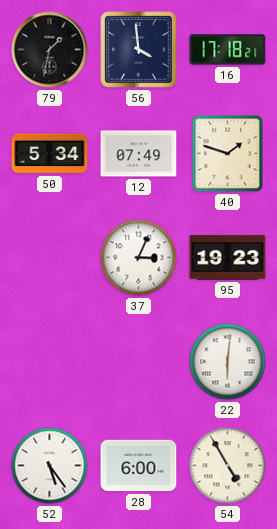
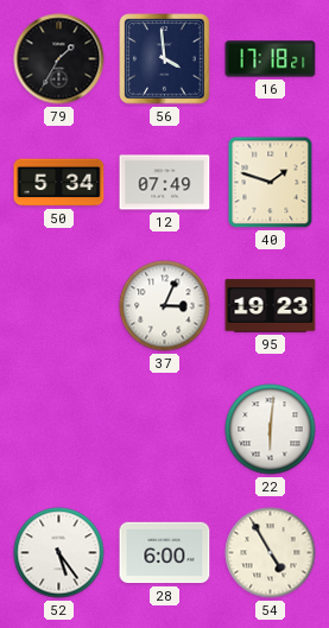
79: 1:32 -> 1:35 (59, 59)
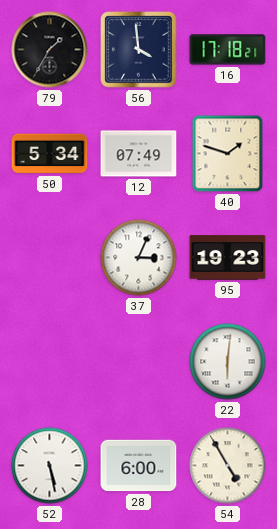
52: 5:24 -> 5:28 (50, 466)
